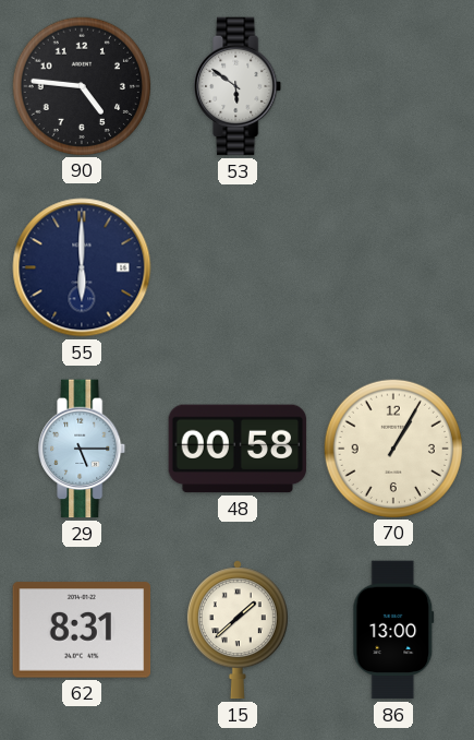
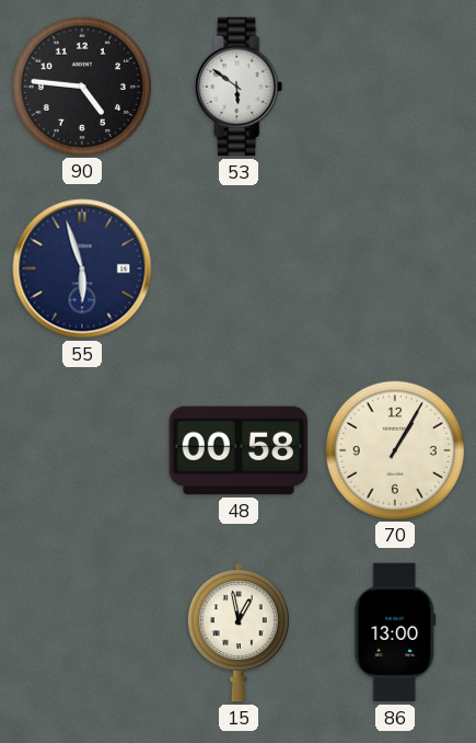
55: 6:00 -> 5:57 (82, 268)
29: 5:15 -> none (83, 449)
62: 8:31 -> none (82, 630)
15: 1:38 -> 12:58 (239, 632)
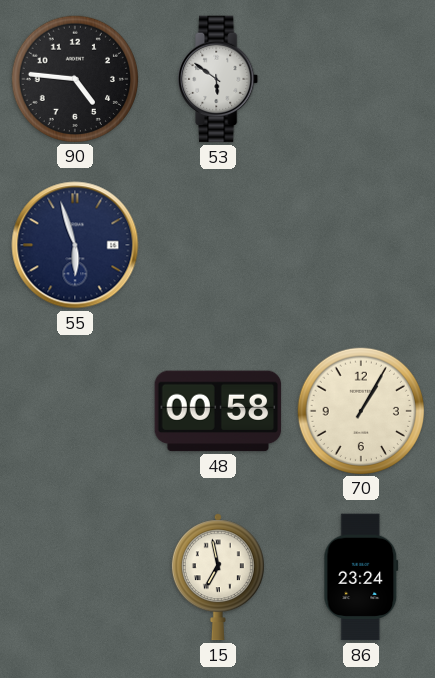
15: 12:58 -> 6:58 (218, 577)
86: 13:00 -> 23:24 (361, 577)
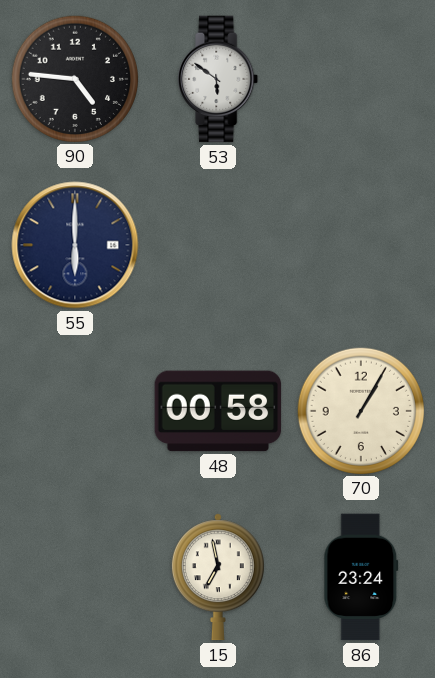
55: 5:57 -> 6:00 (75, 245)
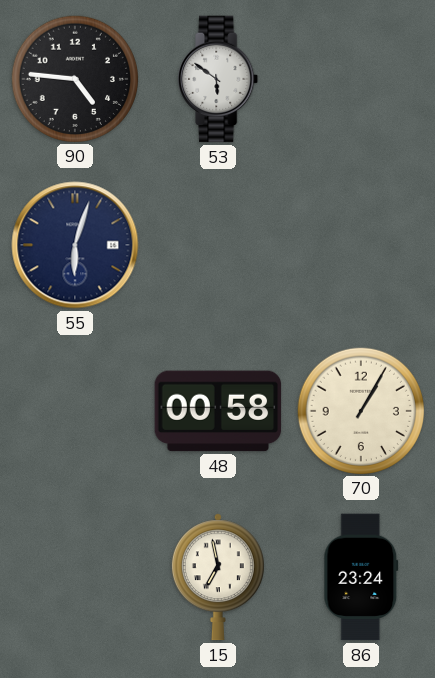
55: 6:00 -> 6:03 (75, 245)
